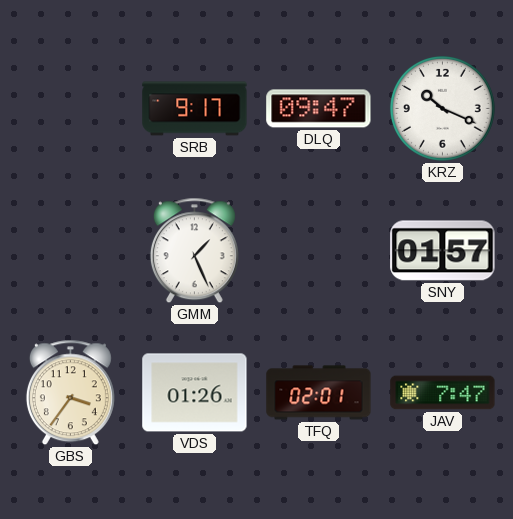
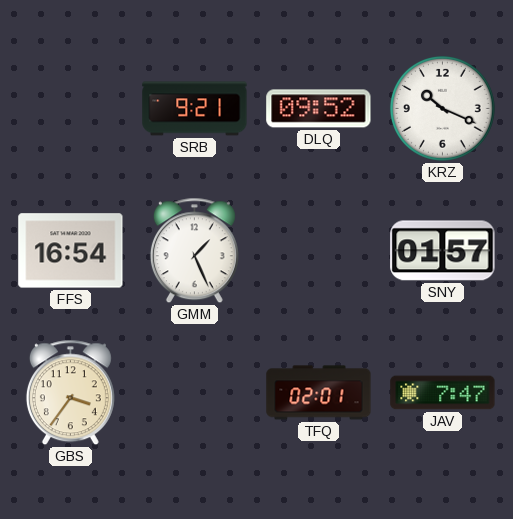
SRB: 9:17 -> 9:21 (195, 109)
DLQ: 09:47 -> 09:52 (319, 109)
FFS: none -> 16:54 (71, 251)
VDS: 01:26 -> none (195, 393)
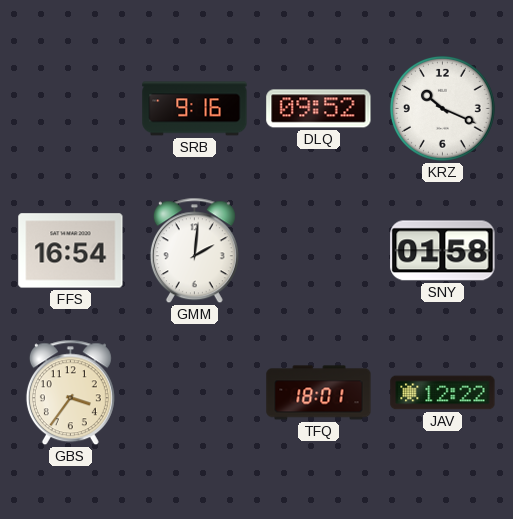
SRB: 9:21 -> 9:16 (195, 109)
GMM: 1:26 -> 2:01 (194, 251)
SNY: 01:57 -> 01:58 (443, 251)
TFQ: 02:01 -> 18:01 (319, 393)
JAV: 7:47 -> 12:22 (443, 393)
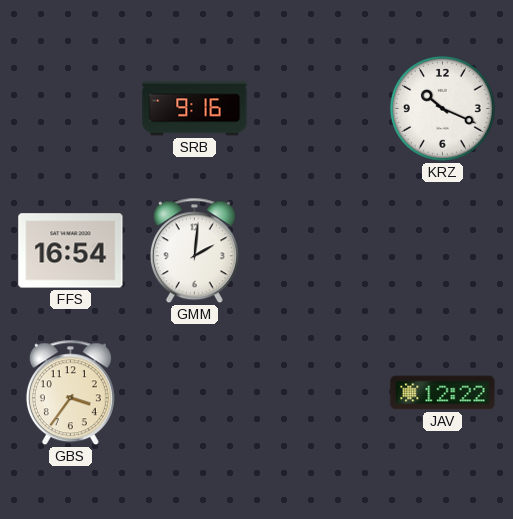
DLQ: 09:52 -> none (319, 109)
SNY: 01:58 -> none (443, 251)
TFQ: 18:01 -> none (319, 393)
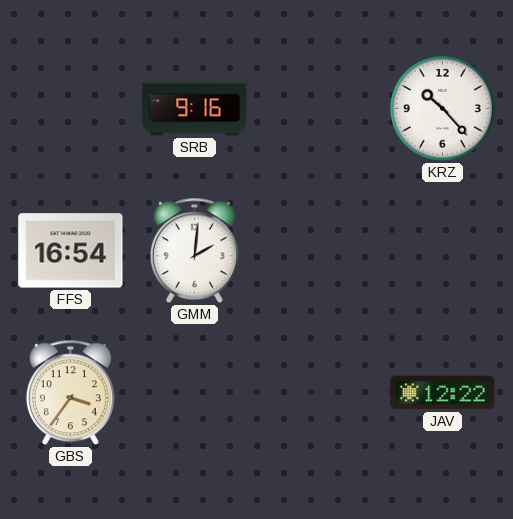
KRZ: 10:19 -> 10:23 (442, 108)
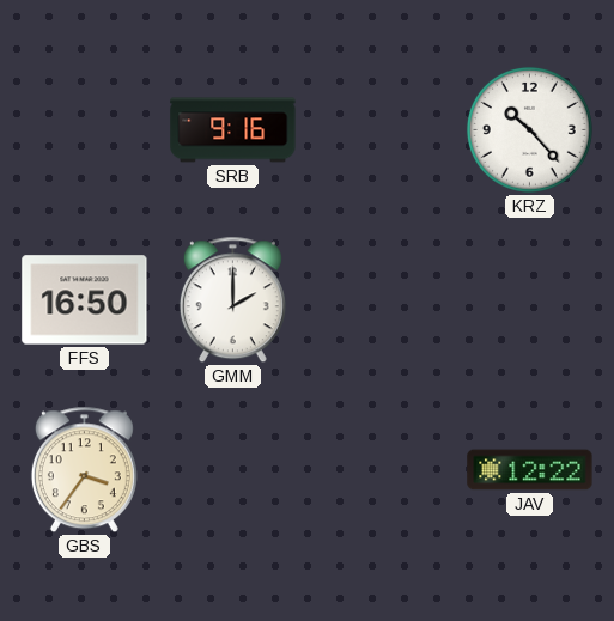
FFS: 16:54 -> 16:50 (85, 300)
GMM: 2:01 -> 2:00 (232, 300)
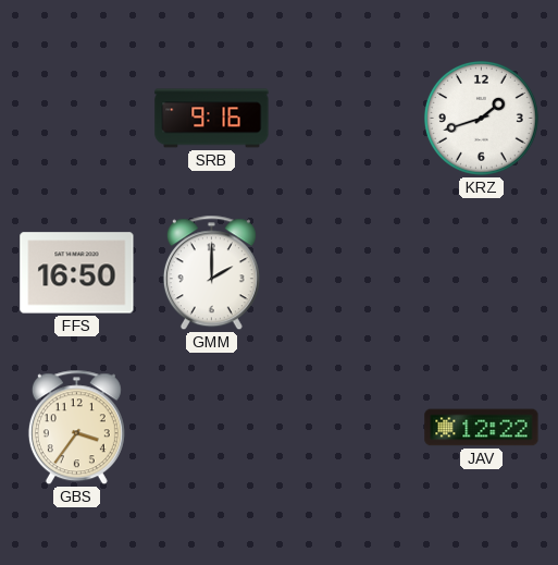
KRZ: 10:23 -> 1:42 (481, 118)
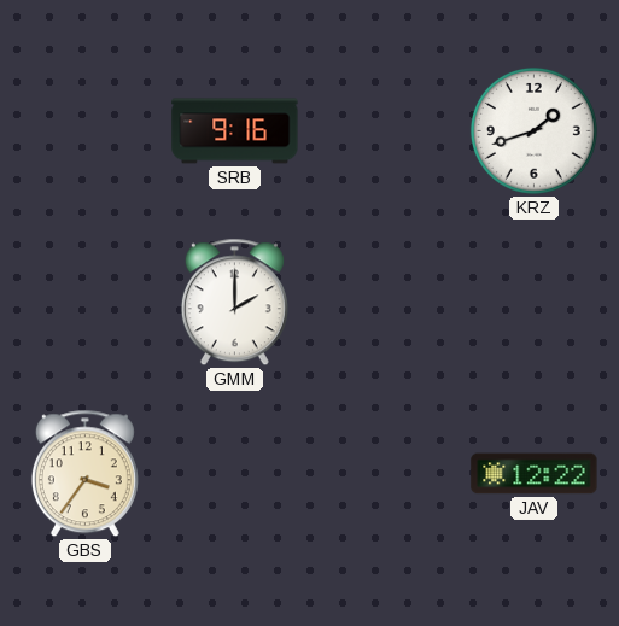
FFS: 16:50 -> none (77, 273)
